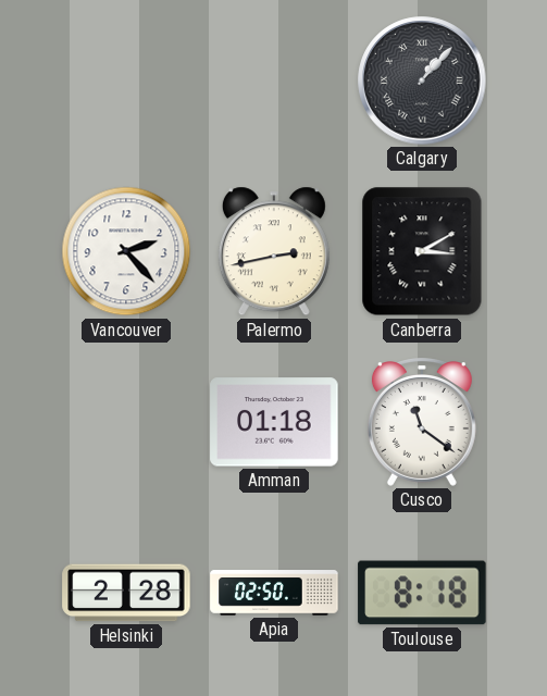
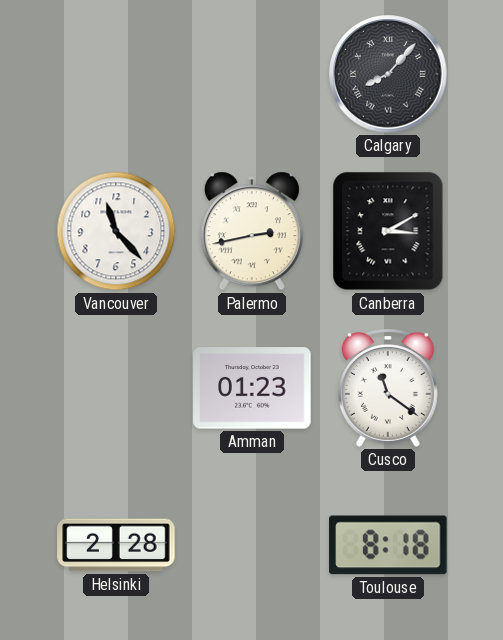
Calgary: 1:07 -> 8:07 (388, 74)
Vancouver: 2:23 -> 11:23 (116, 231)
Amman: 01:18 -> 01:23 (252, 388)
Apia: 02:50 -> none (274, 593)
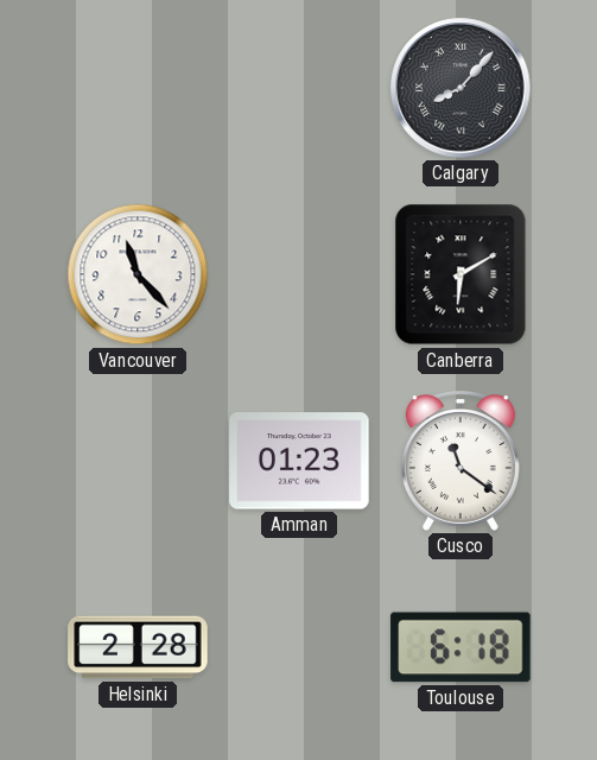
Palermo: 2:43 -> none (252, 231)
Canberra: 3:10 -> 6:10 (461, 274)
Toulouse: 8:18 -> 6:18 (461, 647)
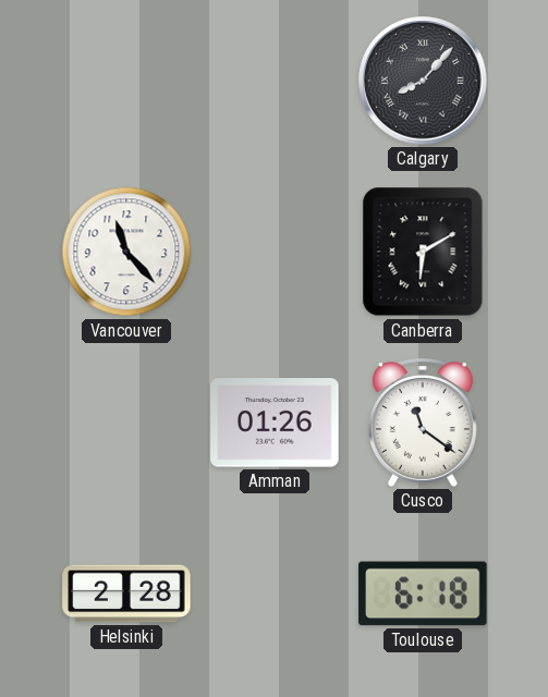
Amman: 01:23 -> 01:26 (275, 423)
